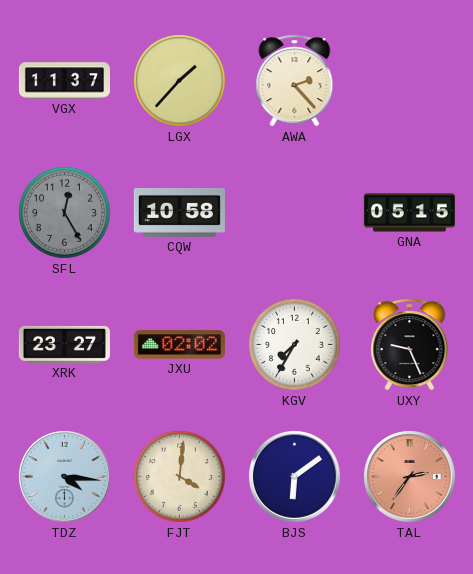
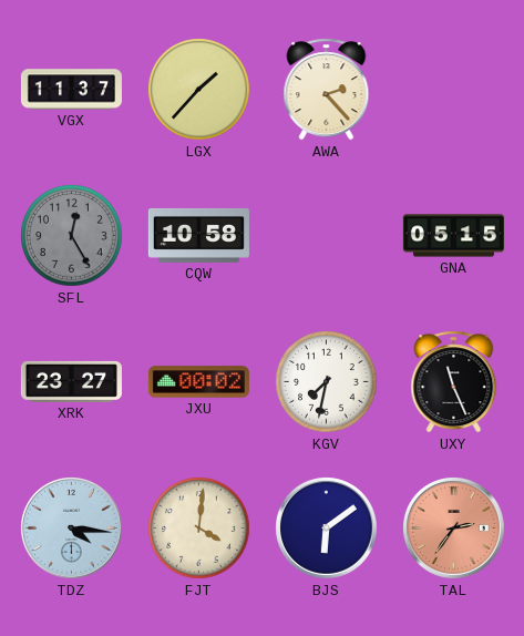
JXU: 02:02 -> 00:02 (198, 382)
KGV: 7:35 -> 7:32 (327, 382)
UXY: 9:26 -> 11:26 (454, 382)
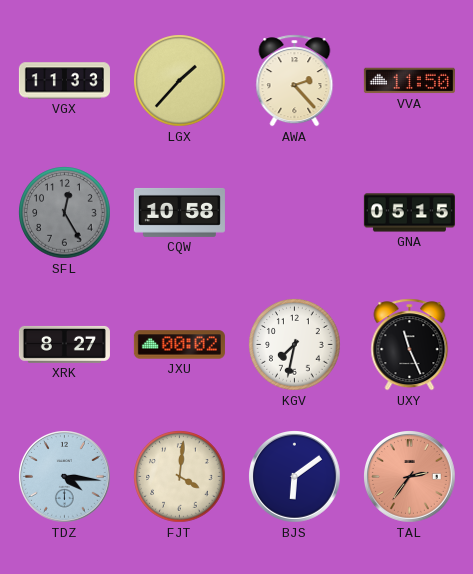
VGX: 11:37 -> 11:33 (64, 81)
VVA: none -> 11:50 (409, 81)
XRK: 23:27 -> 8:27 (64, 344)
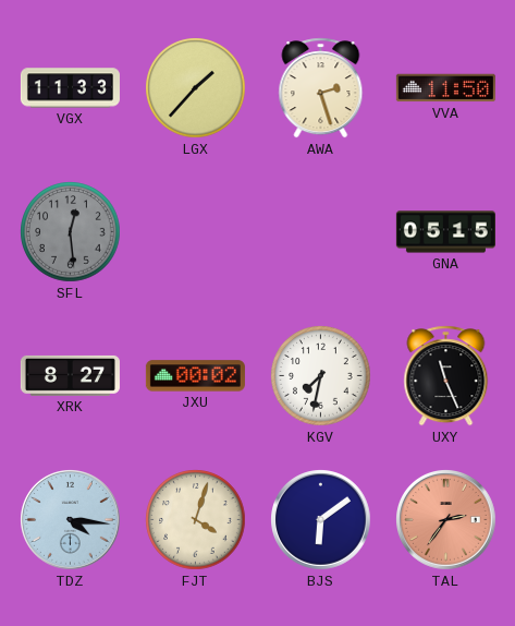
AWA: 2:23 -> 2:27 (321, 88)
SFL: 12:25 -> 12:29 (71, 232)
CQW: 10:58 -> none (179, 212)
FJT: 4:01 -> 4:03 (196, 520)
